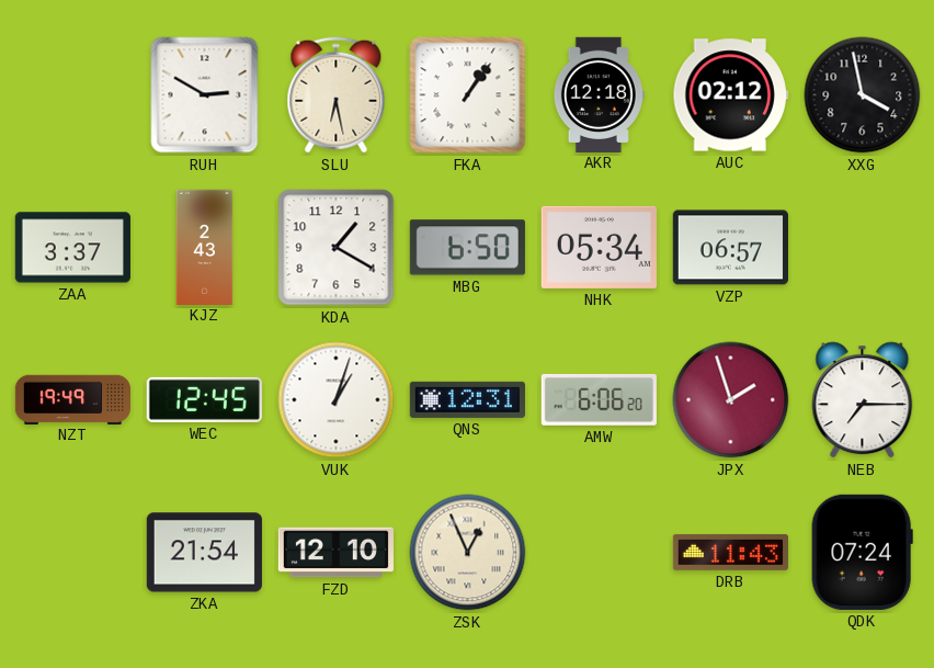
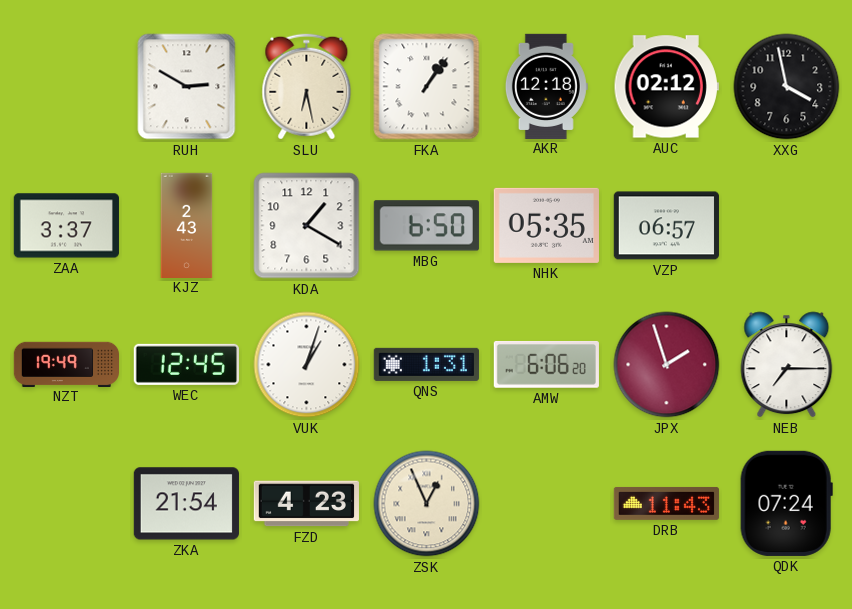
NHK: 05:34 -> 05:35 (546, 225)
QNS: 12:31 -> 1:31 (426, 364)
FZD: 12:10 -> 4:23 (306, 504)
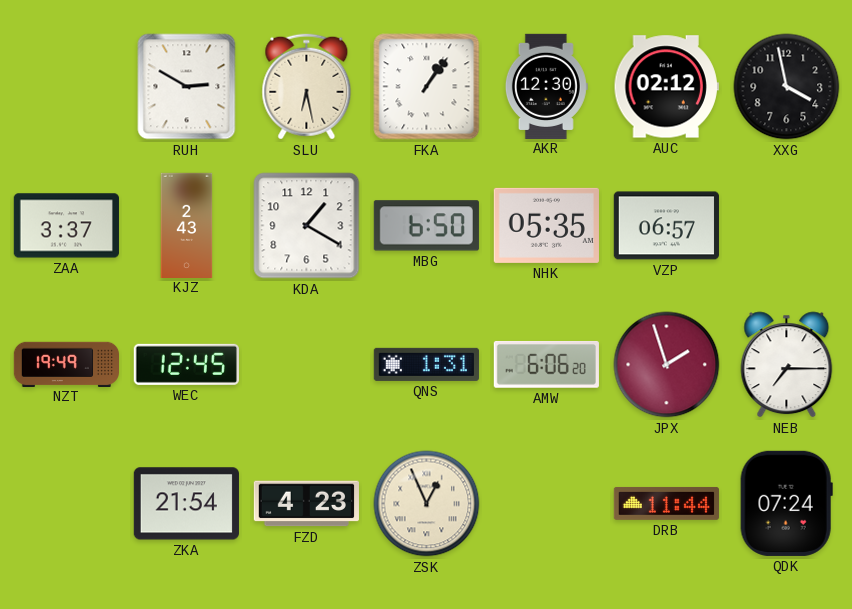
AKR: 12:18 -> 12:30 (546, 86)
VUK: 1:03 -> none (307, 365)
DRB: 11:43 -> 11:44 (666, 503)
